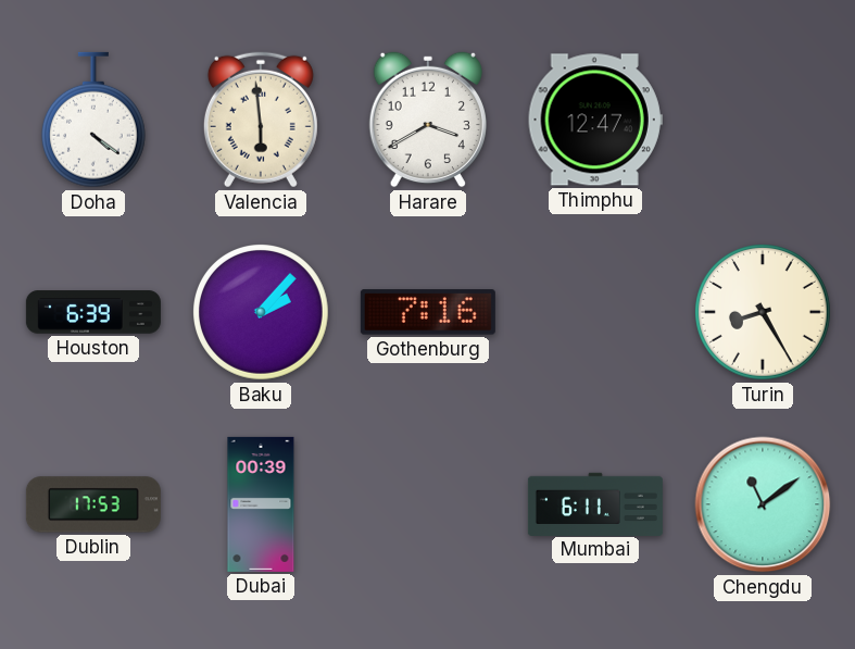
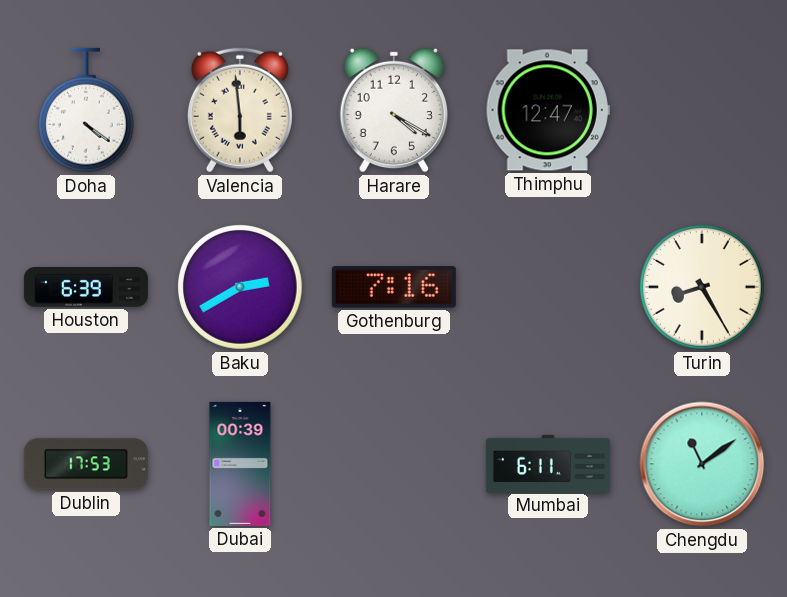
Harare: 3:40 -> 4:20 (394, 110)
Baku: 2:07 -> 2:40 (241, 288)
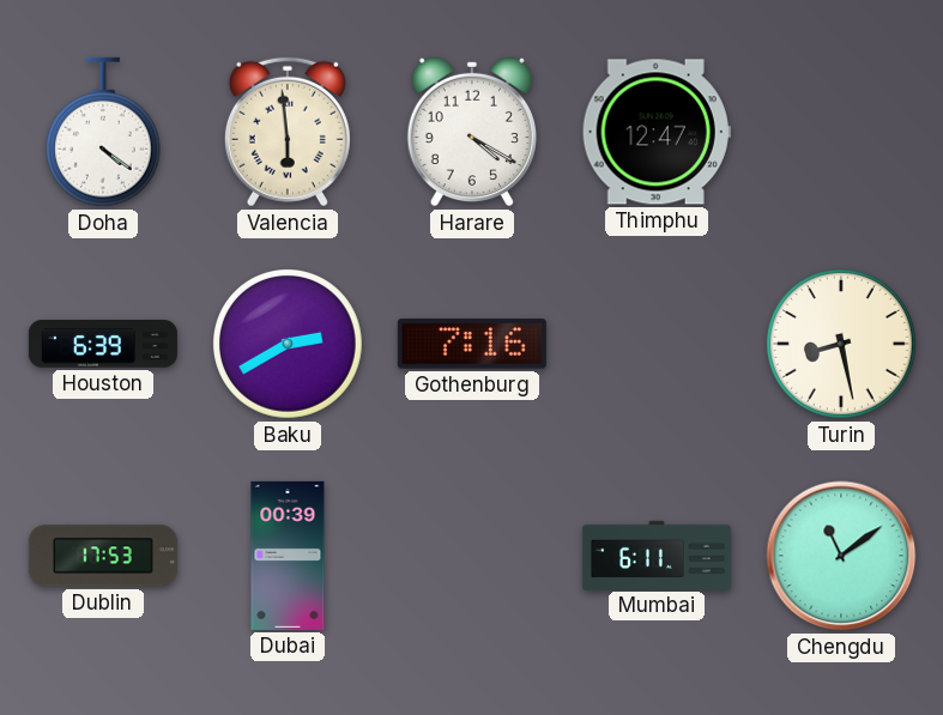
Turin: 8:25 -> 8:28 (842, 345)
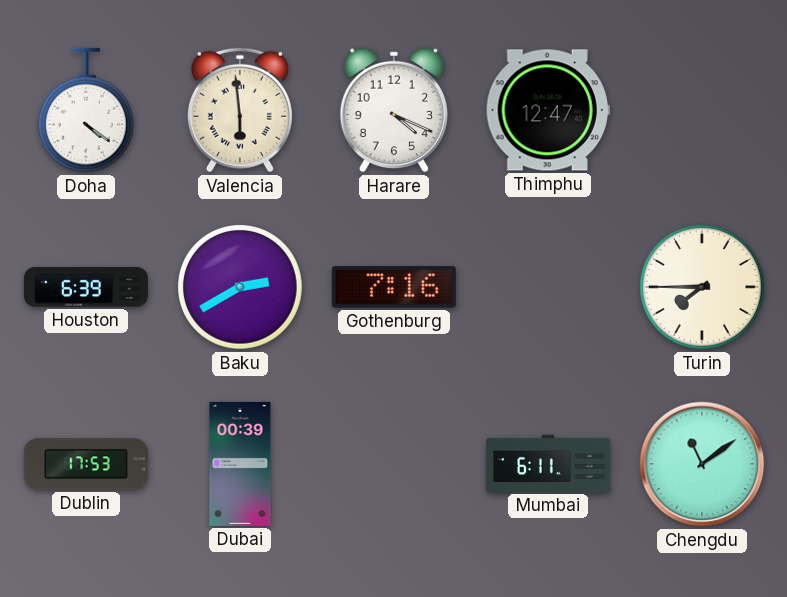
Harare: 4:20 -> 4:19 (394, 110)
Turin: 8:28 -> 7:45 (703, 288)
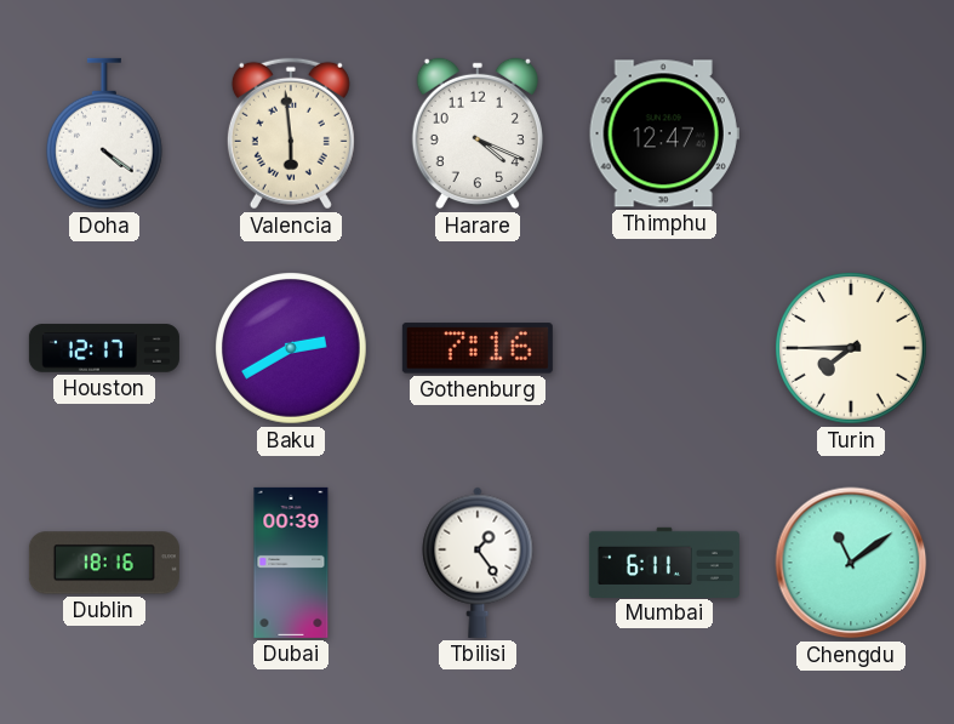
Houston: 6:39 -> 12:17 (104, 348)
Dublin: 17:53 -> 18:16 (104, 563)
Tbilisi: none -> 1:24 (478, 563)
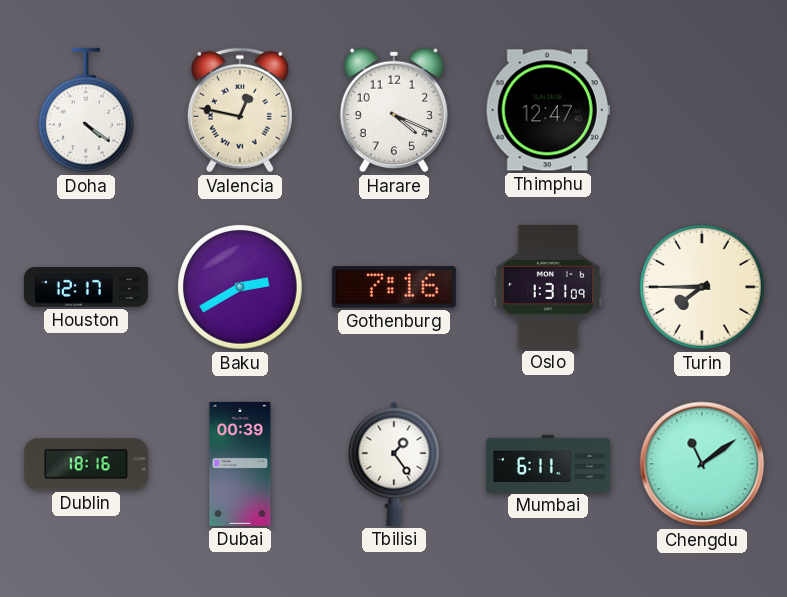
Valencia: 5:59 -> 12:47 (240, 110)
Oslo: none -> 1:31 (548, 287)
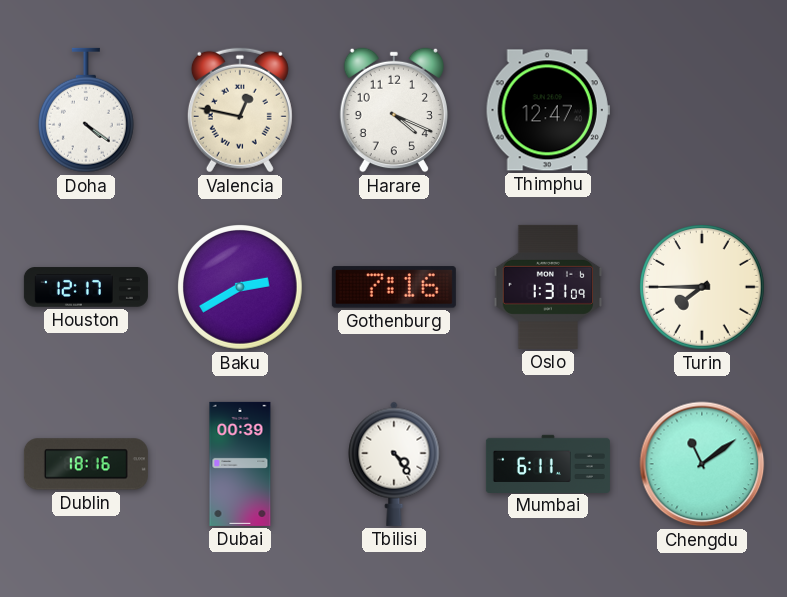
Tbilisi: 1:24 -> 4:24 (394, 464)
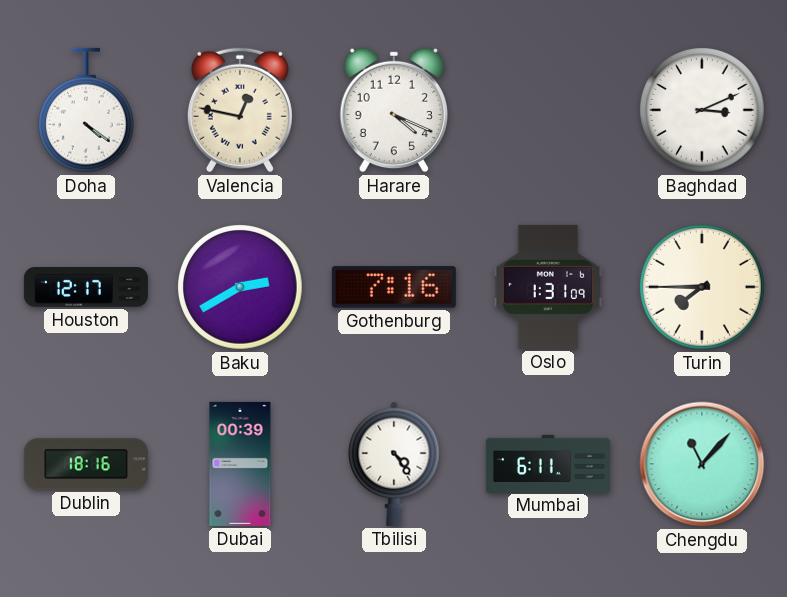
Thimphu: 12:47 -> none (548, 110)
Baghdad: none -> 3:11 (703, 111)
Chengdu: 11:09 -> 11:07 (702, 464)
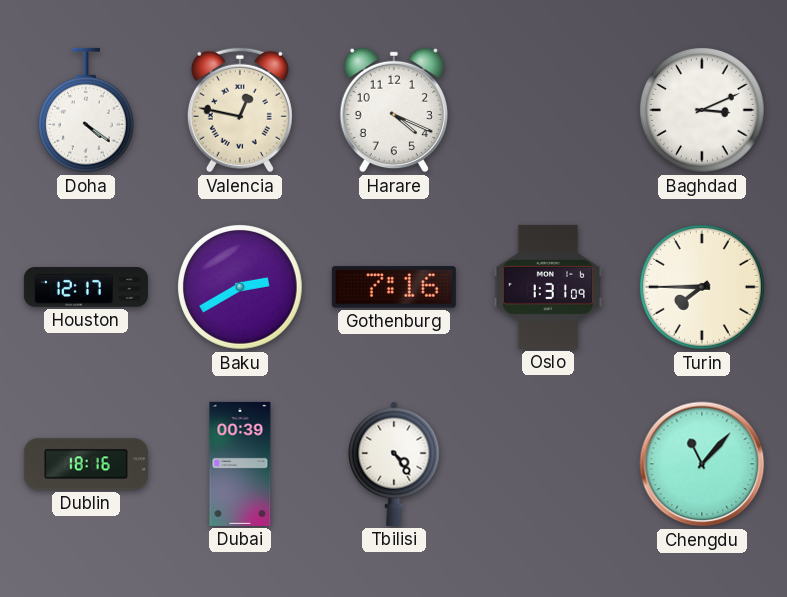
Mumbai: 6:11 -> none (548, 463)
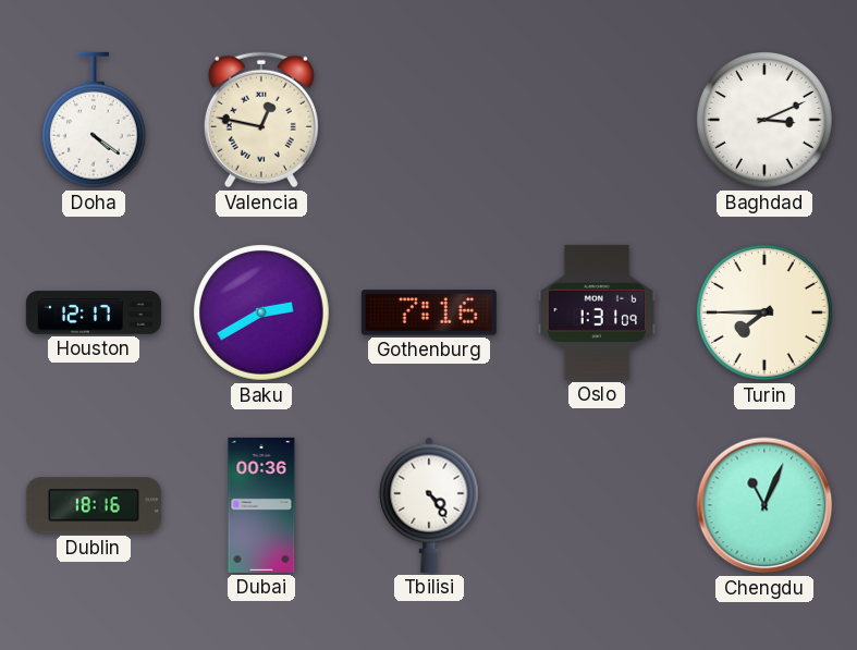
Harare: 4:19 -> none (394, 110)
Dubai: 00:39 -> 00:36 (261, 505)
Chengdu: 11:07 -> 11:04 (764, 505)
